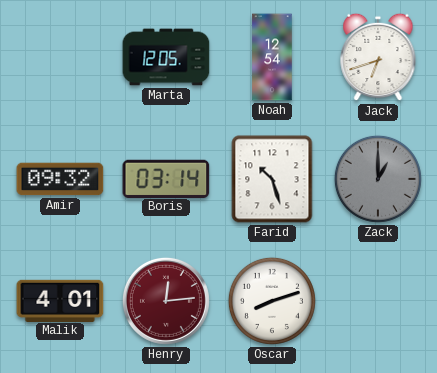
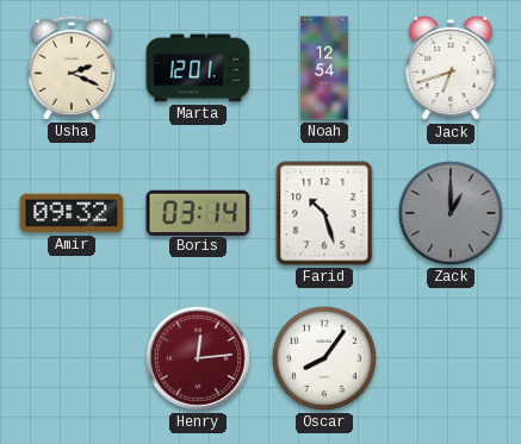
Usha: none -> 2:19 (70, 68)
Marta: 12:05 -> 12:01 (198, 68)
Malik: 4:01 -> none (60, 300)
Oscar: 8:12 -> 8:06 (324, 358)
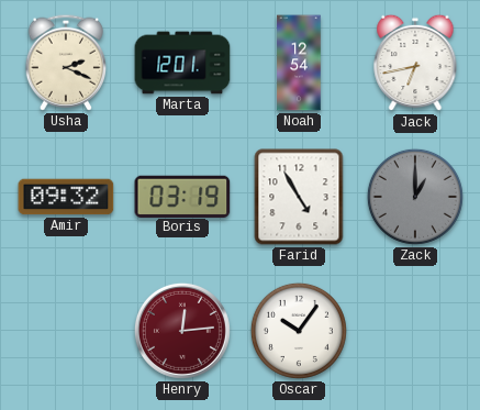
Jack: 6:42 -> 6:43 (415, 63)
Boris: 03:14 -> 03:19 (182, 196)
Farid: 10:27 -> 4:55 (299, 197)
Oscar: 8:06 -> 10:06 (299, 331)
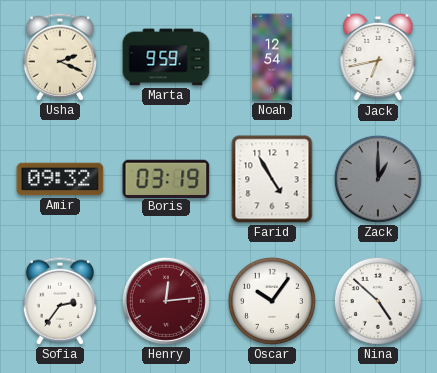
Marta: 12:01 -> 9:59 (166, 57)
Sofia: none -> 2:36 (59, 301)
Nina: none -> 4:52 (378, 301)
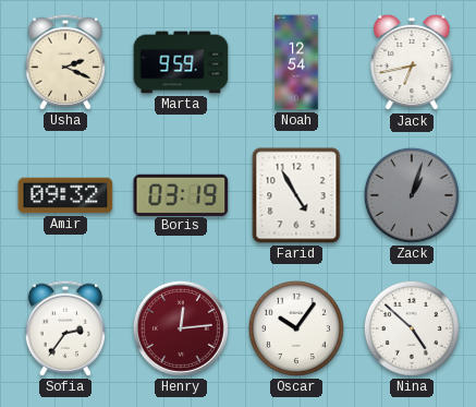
Zack: 1:00 -> 1:03 (412, 195)
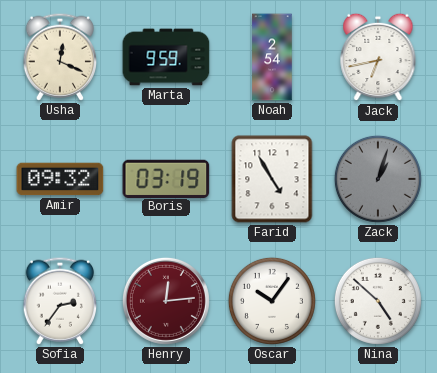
Usha: 2:19 -> 12:19 (59, 57)
Noah: 12:54 -> 2:54 (272, 57)
